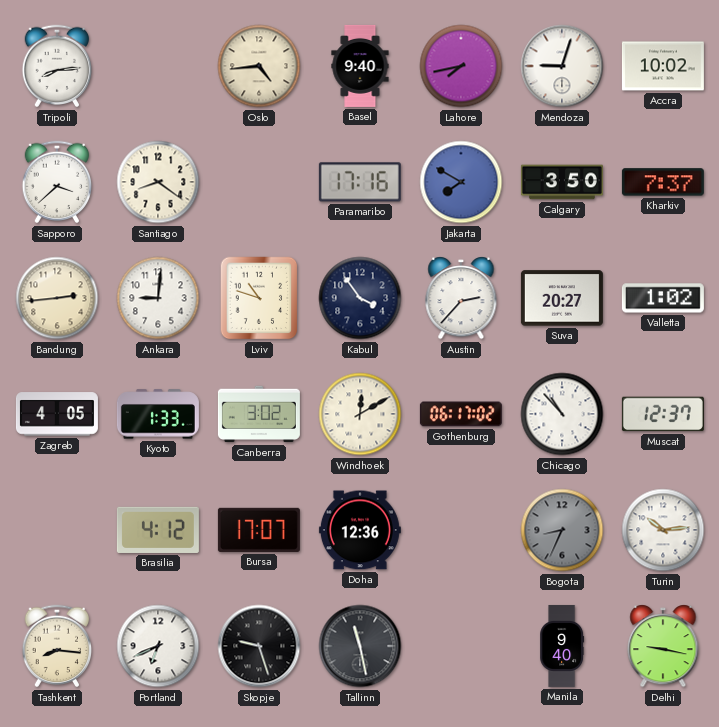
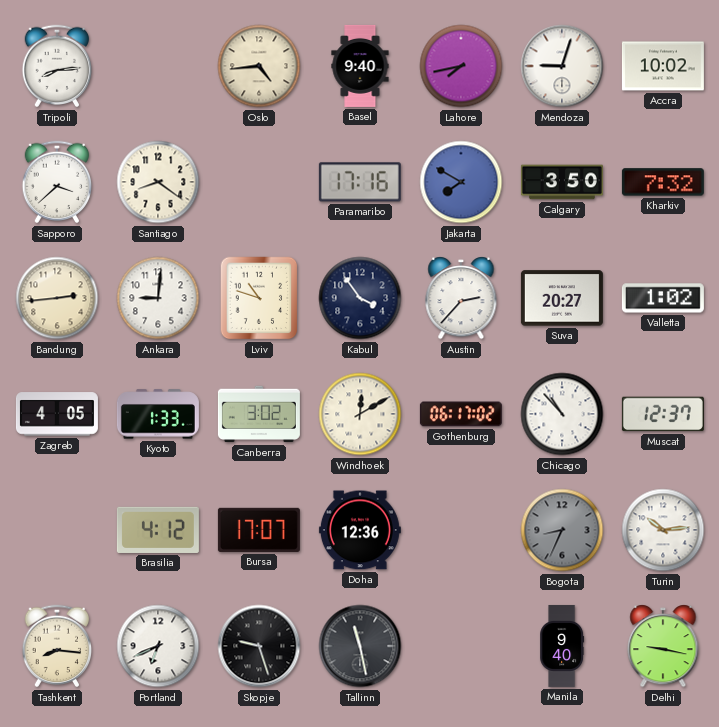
Kharkiv: 7:37 -> 7:32 (663, 182)
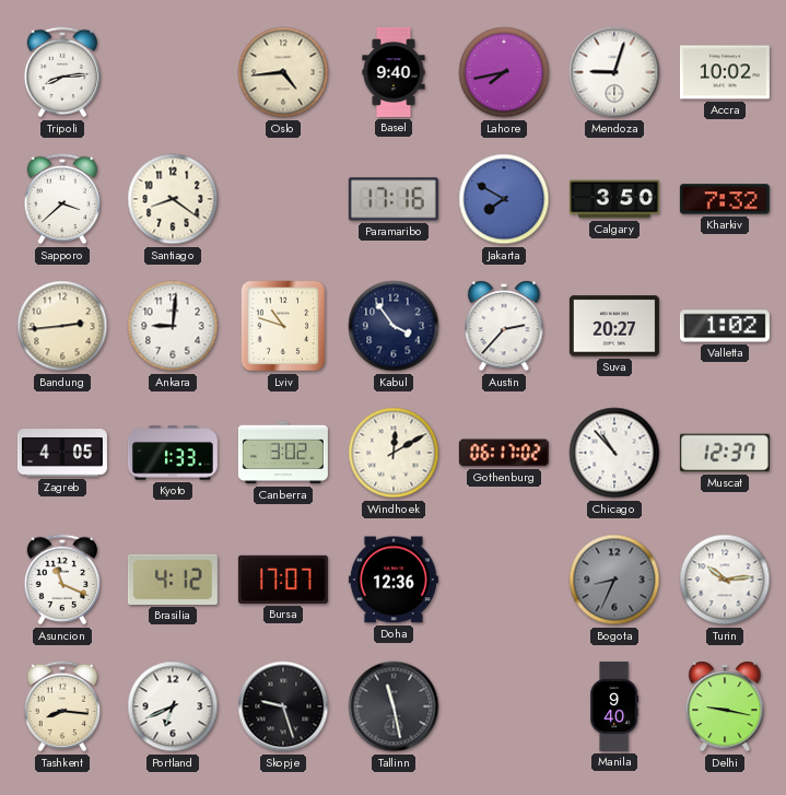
Asuncion: none -> 11:19 (62, 580)
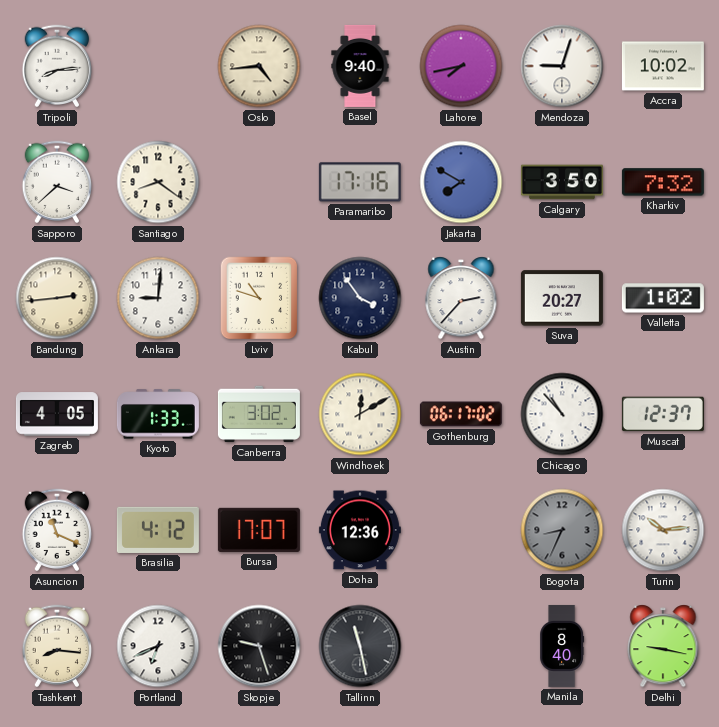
Manila: 9:40 -> 8:40 (562, 646)
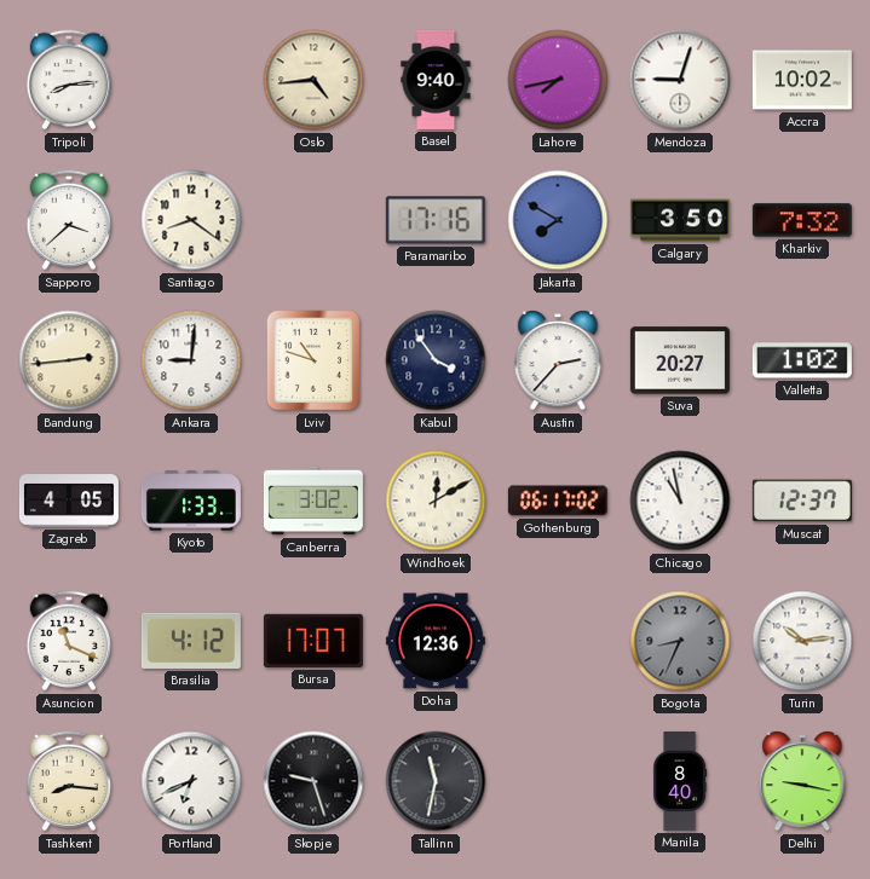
Chicago: 10:53 -> 10:58 (680, 501)
Tallinn: 11:28 -> 11:32 (436, 781)
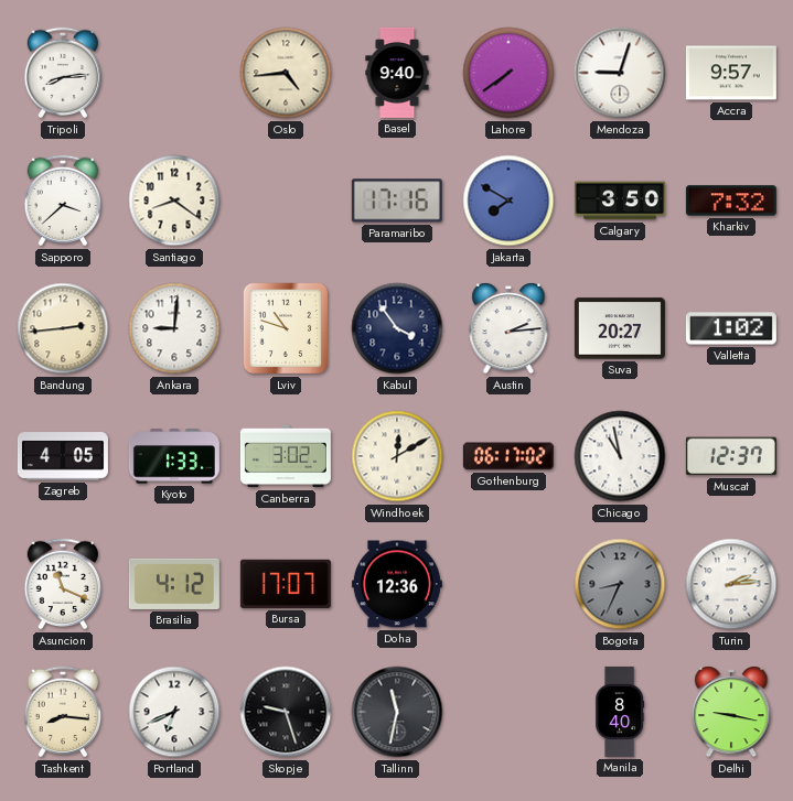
Lahore: 7:43 -> 7:39 (508, 73)
Accra: 10:02 -> 9:57 (731, 73)
Austin: 2:37 -> 2:14 (508, 328)
Turin: 10:14 -> 2:14 (731, 584)
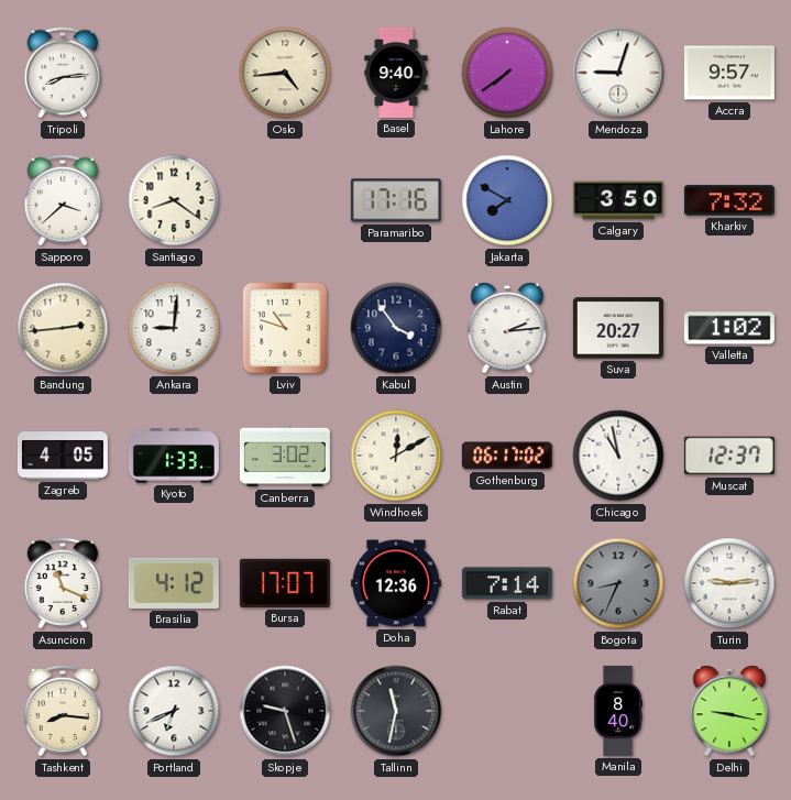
Rabat: none -> 7:14 (507, 583)
Turin: 2:14 -> 9:14 (729, 583)
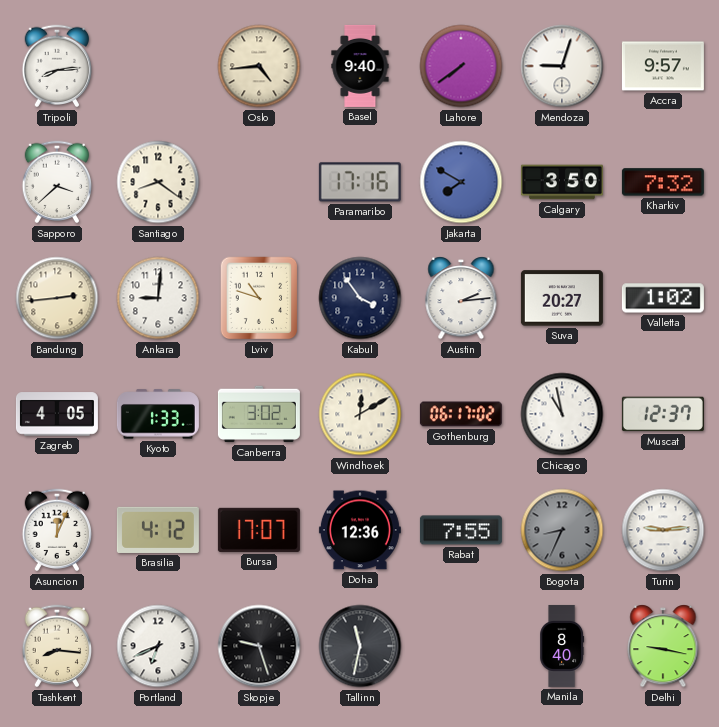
Asuncion: 11:19 -> 12:04 (57, 530)
Rabat: 7:14 -> 7:55 (461, 530)
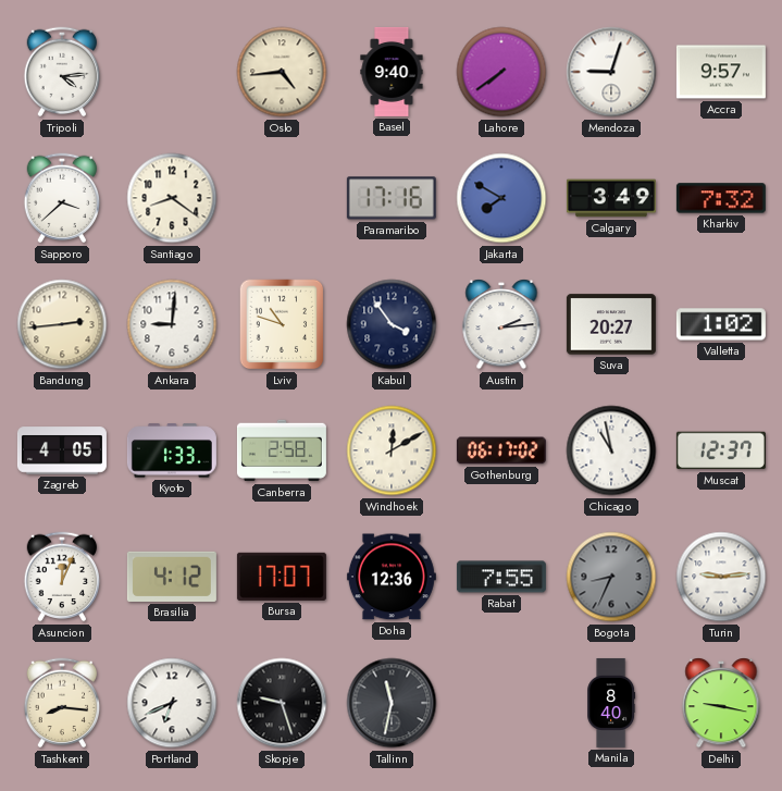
Tripoli: 8:14 -> 4:14 (62, 72)
Calgary: 3:50 -> 3:49 (611, 198)
Canberra: 3:02 -> 2:58 (282, 450)
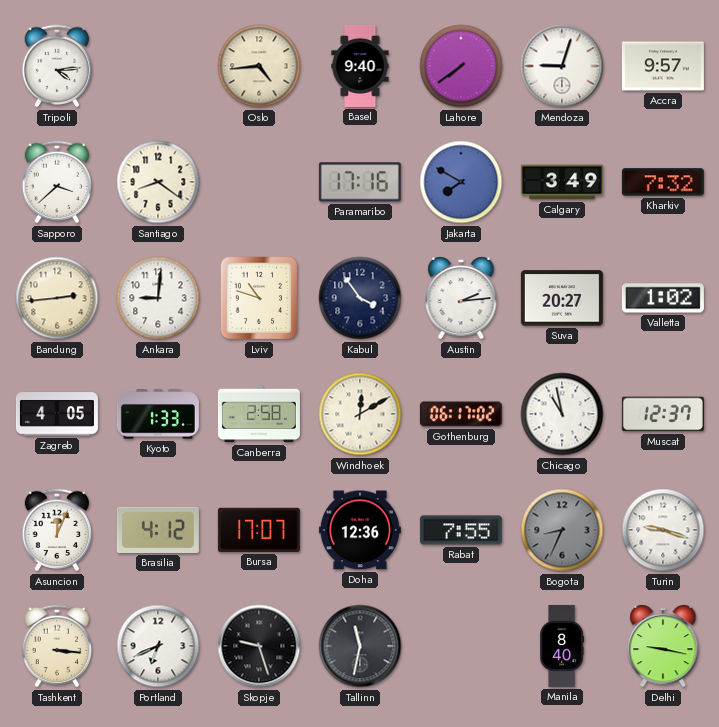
Turin: 9:14 -> 9:18 (663, 530)
Tashkent: 8:16 -> 3:16 (57, 646)
